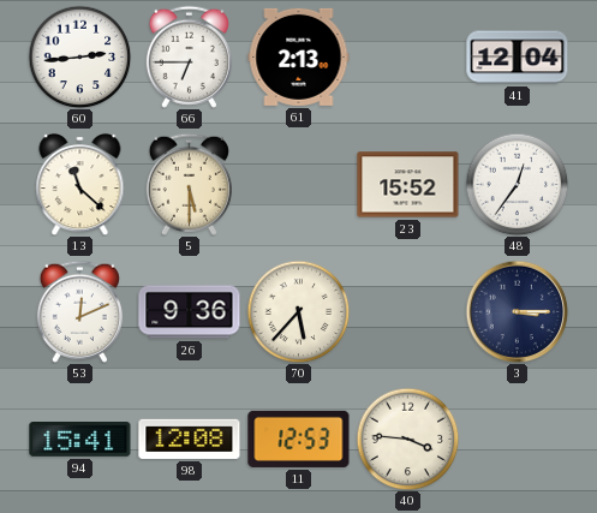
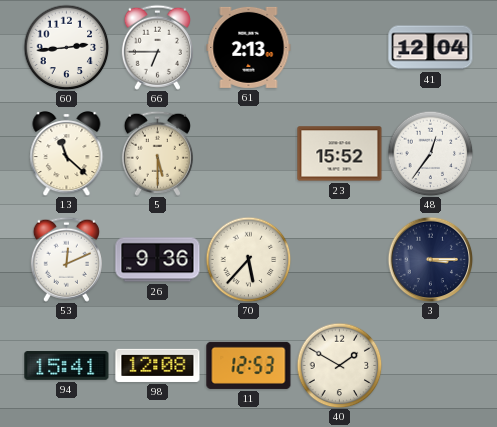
40: 3:46 -> 1:50 (339, 365)
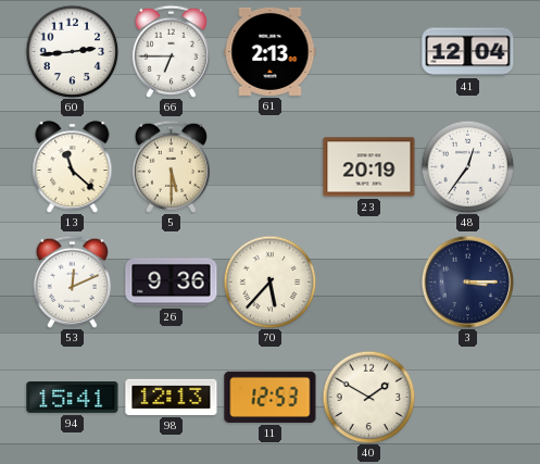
23: 15:52 -> 20:19 (369, 167)
98: 12:08 -> 12:13 (172, 397)
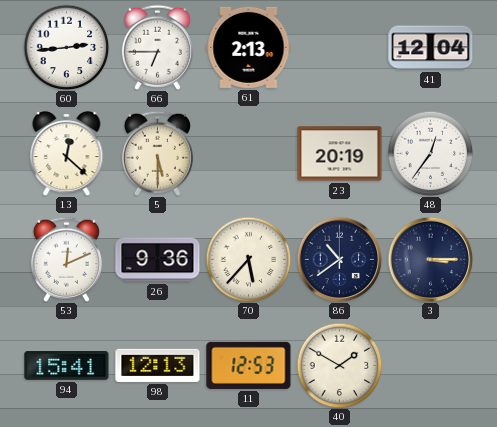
13: 11:22 -> 12:22 (67, 153)
86: none -> 10:39 (339, 259)
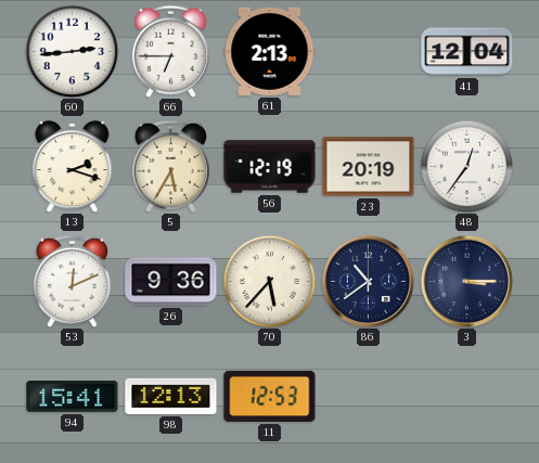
13: 12:22 -> 2:18 (73, 166)
5: 5:30 -> 5:35 (170, 166)
56: none -> 12:19 (270, 167)
40: 1:50 -> none (339, 365)
